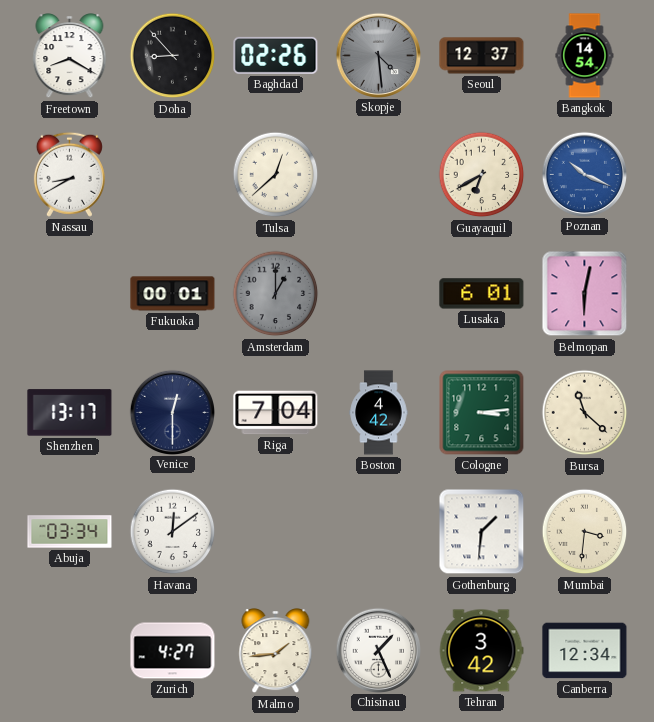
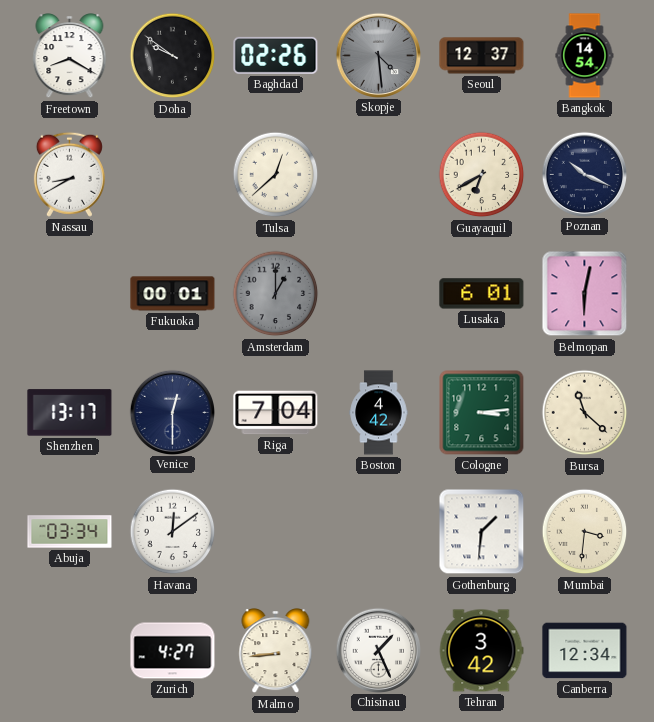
Doha: 8:53 -> 9:51 (173, 56)
Poznan dial: blue -> navy (584, 174)
Malmo: 1:44 -> 8:44 (276, 651)
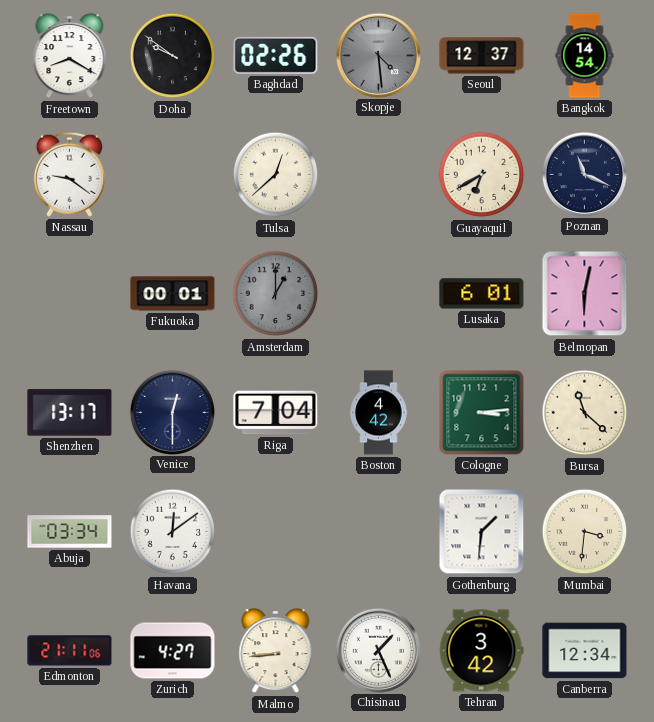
Nassau: 8:40 -> 9:21 (69, 174)
Poznan: 10:19 -> 11:19 (584, 174)
Edmonton: none -> 21:11 (70, 651)
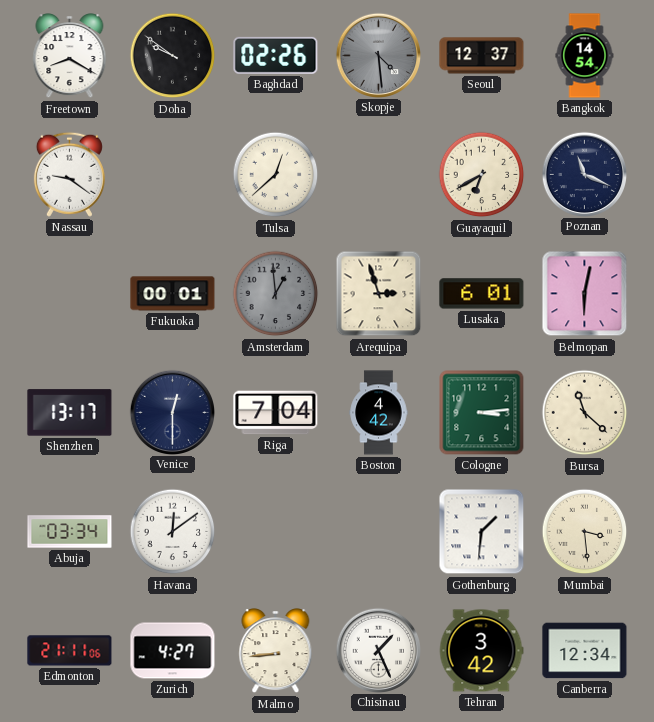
Amsterdam: 1:00 -> 12:59 (276, 294)
Arequipa: none -> 2:57 (379, 294)
Mumbai: 3:31 -> 3:29 (585, 532)
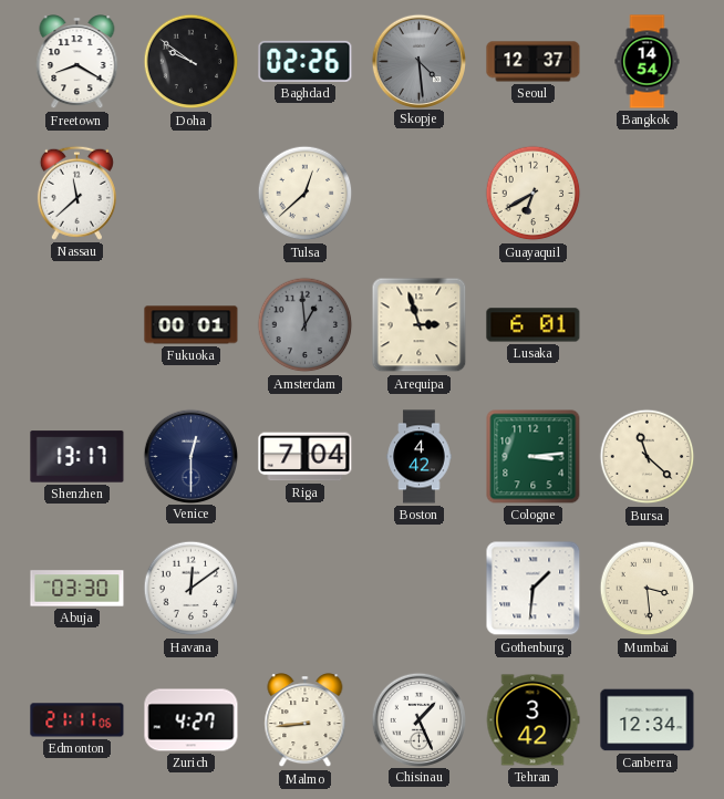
Nassau: 9:21 -> 11:38 (76, 193)
Poznan: 11:19 -> none (584, 174)
Belmopan: 6:02 -> none (585, 294)
Abuja: 03:34 -> 03:30 (77, 589)
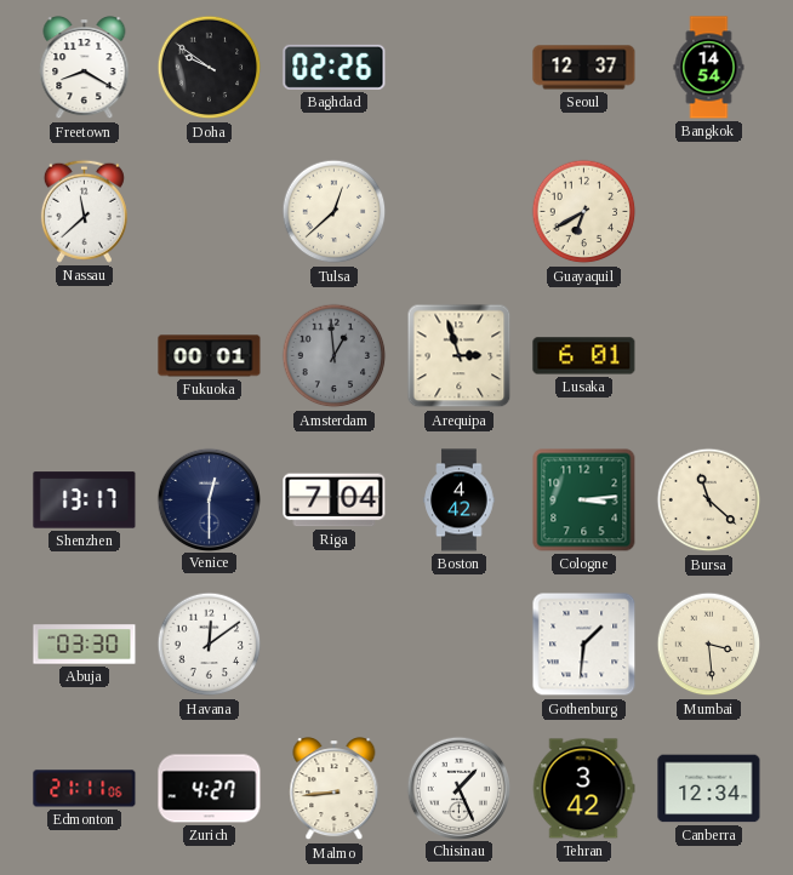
Skopje: 4:29 -> none (418, 61)
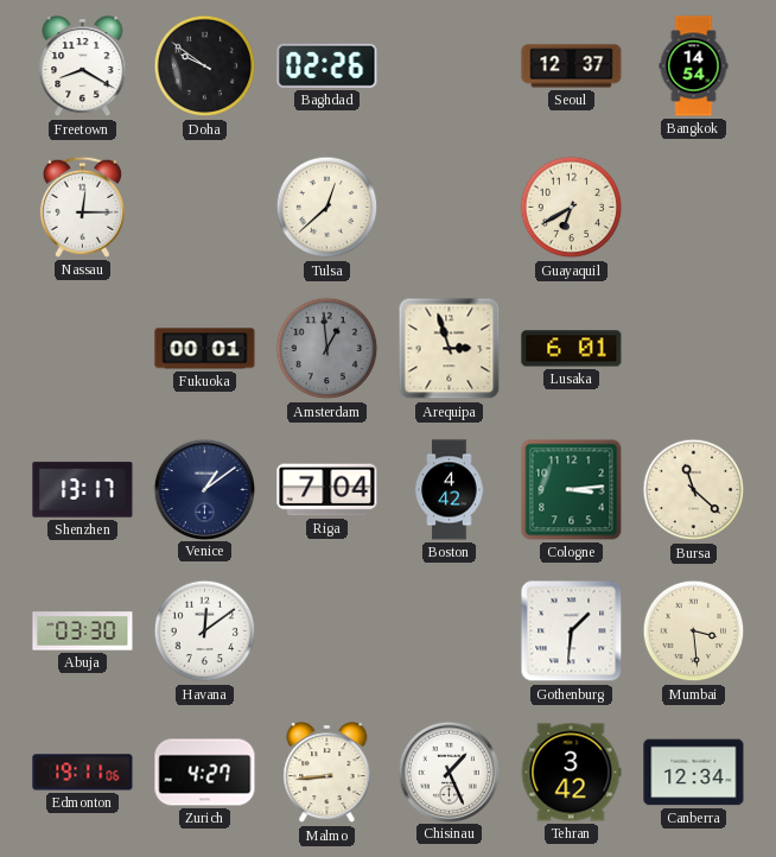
Nassau: 11:38 -> 12:15 (82, 207)
Venice: 12:30 -> 1:09 (204, 489)
Edmonton: 21:11 -> 19:11 (83, 773)
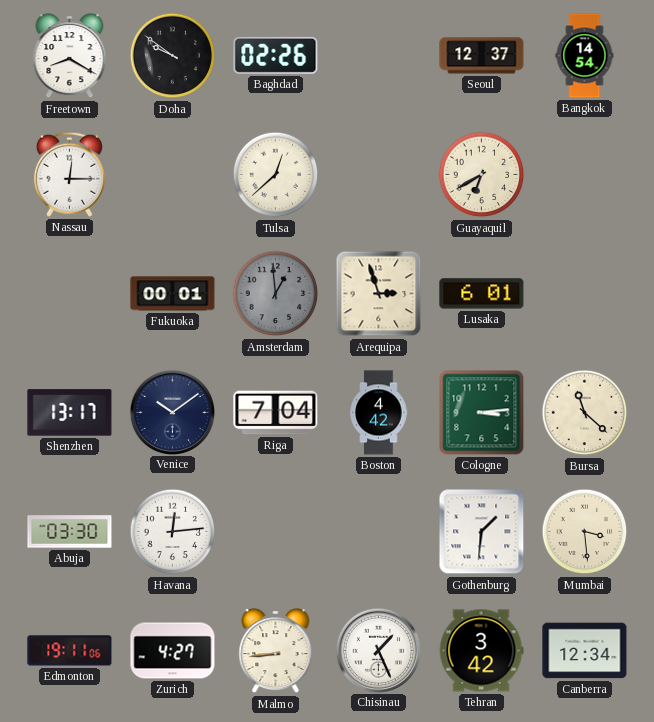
Venice: 1:09 -> 10:09 (172, 412)
Havana: 12:09 -> 12:14 (173, 532)
